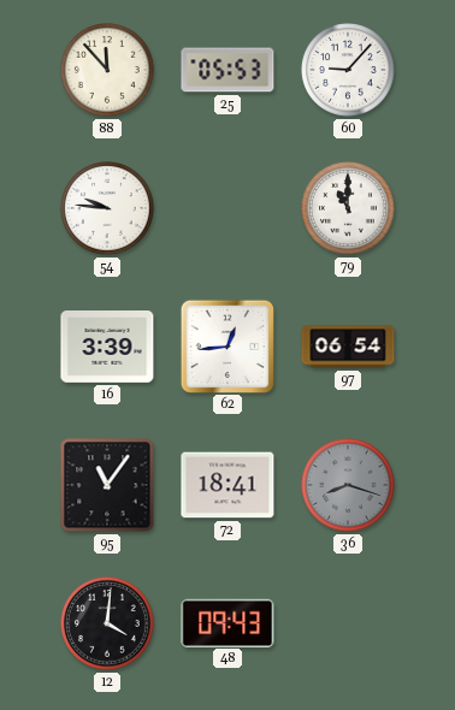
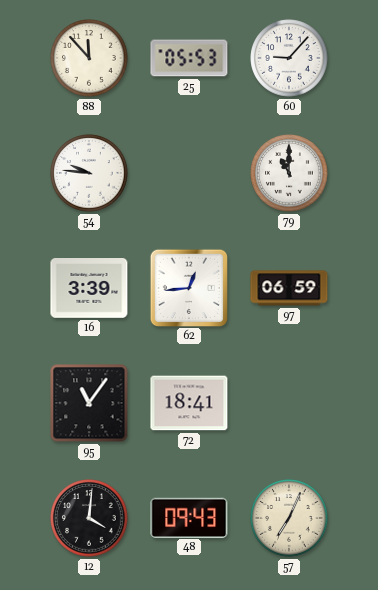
97: 06:54 -> 06:59 (289, 288)
36: 8:18 -> none (348, 485)
57: none -> 7:04 (289, 518)
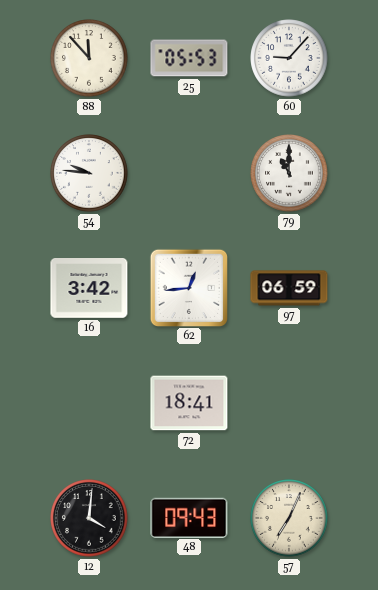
16: 3:39 -> 3:42 (89, 289)
95: 11:06 -> none (89, 403)
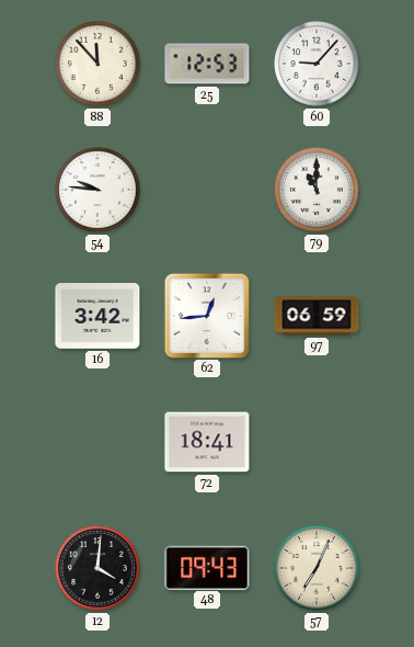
25: 05:53 -> 12:53 (207, 64)
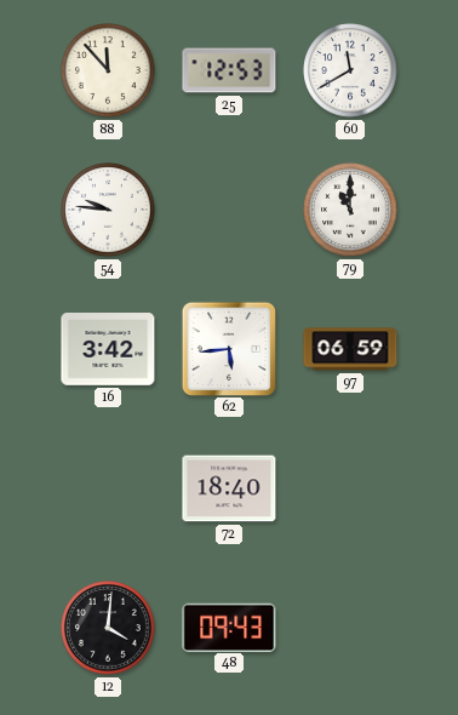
60: 9:07 -> 11:40 (350, 70)
62: 12:44 -> 5:44 (228, 348)
72: 18:41 -> 18:40 (229, 488)
57: 7:04 -> none (317, 568)
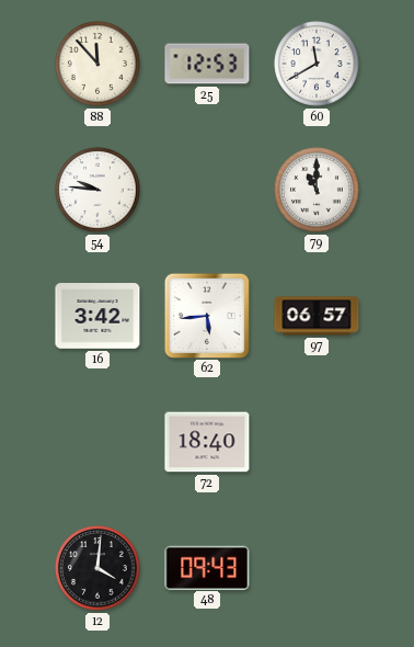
97: 06:59 -> 06:57 (317, 316)
